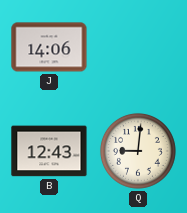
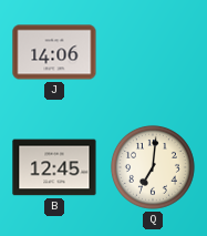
B: 12:43 -> 12:45 (54, 167)
Q: 9:01 -> 7:01 (153, 167)
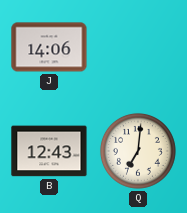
B: 12:45 -> 12:43 (49, 151)
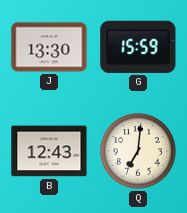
J: 14:06 -> 13:30 (49, 47)
G: none -> 15:59 (138, 47)
